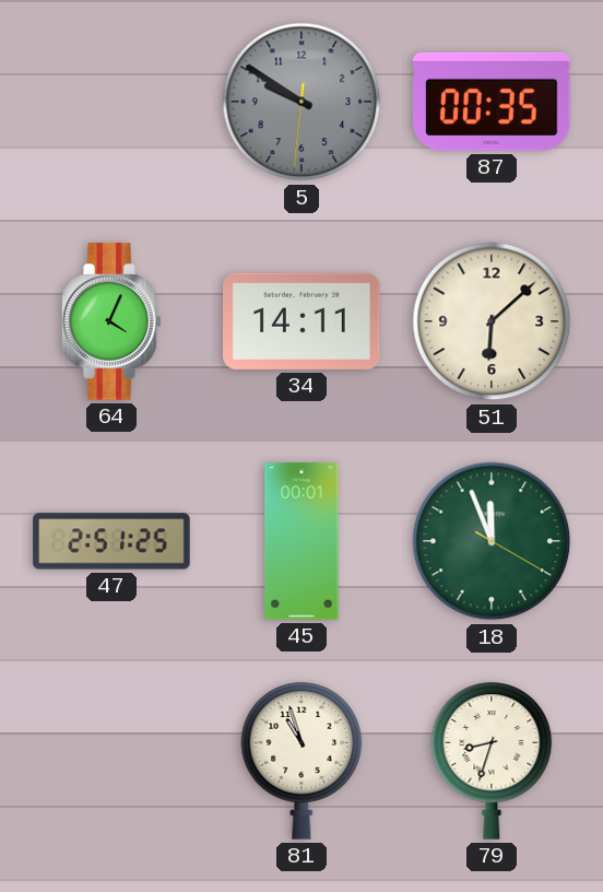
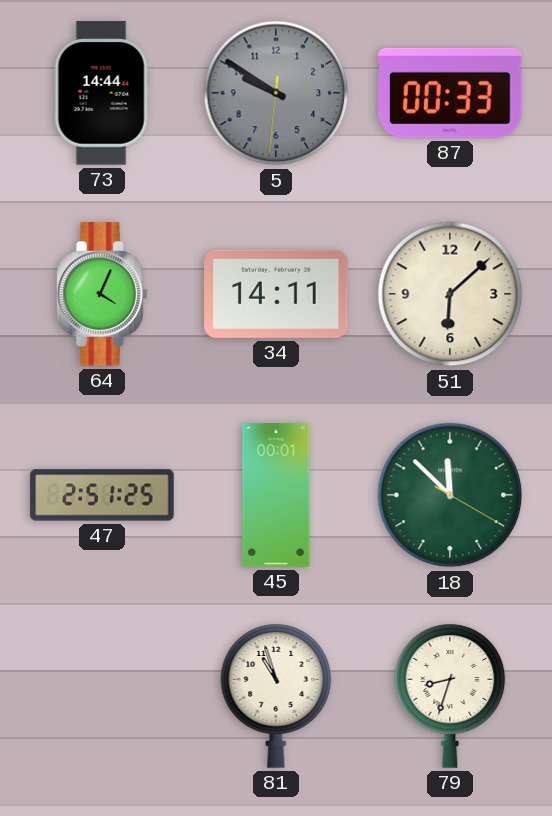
73: none -> 14:44 (102, 93)
87: 00:35 -> 00:33 (451, 93)
18: 11:56 -> 11:52 (450, 495)
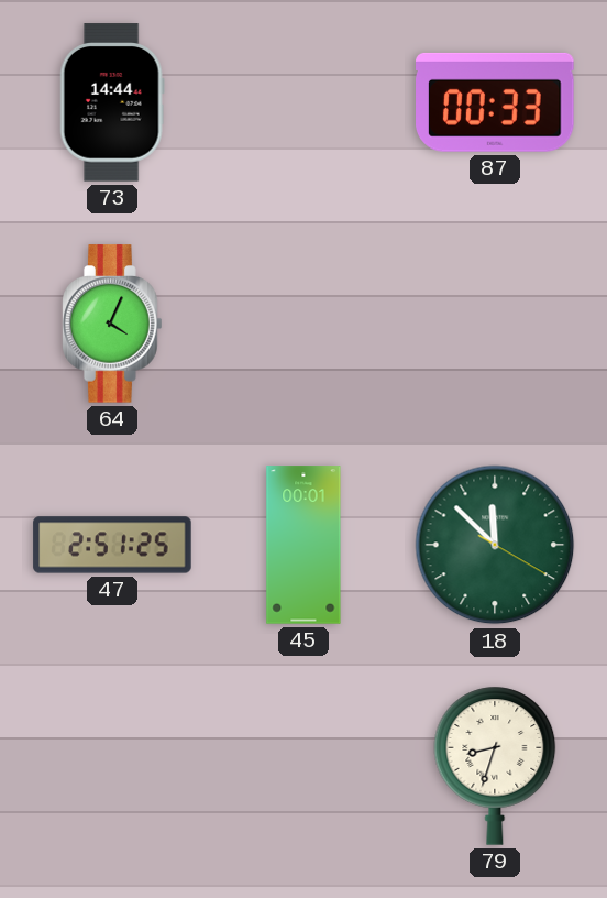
5: 9:50 -> none (276, 93)
34: 14:11 -> none (276, 294)
51: 6:08 -> none (450, 294)
81: 10:57 -> none (276, 696)
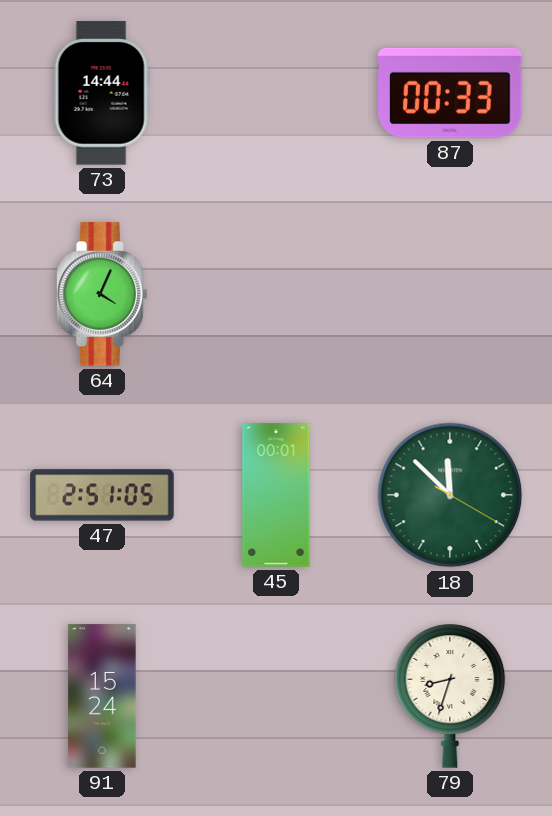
47: 2:51:25 -> 2:51:05 (102, 495)
91: none -> 15:24 (102, 696)
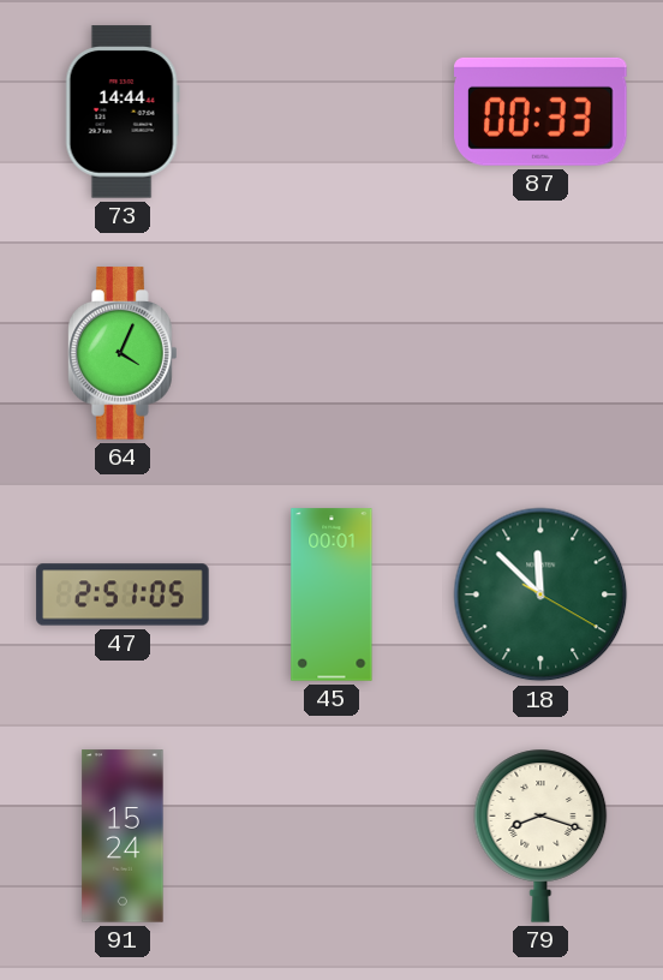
79: 8:33 -> 8:18 (540, 836)
